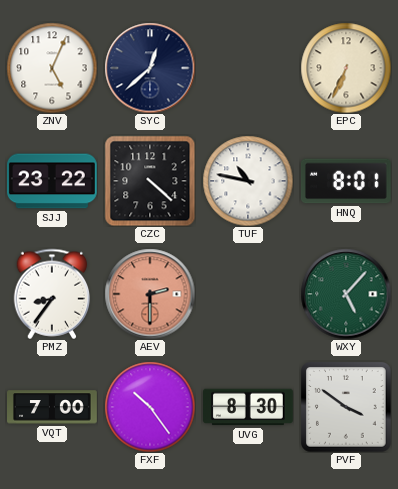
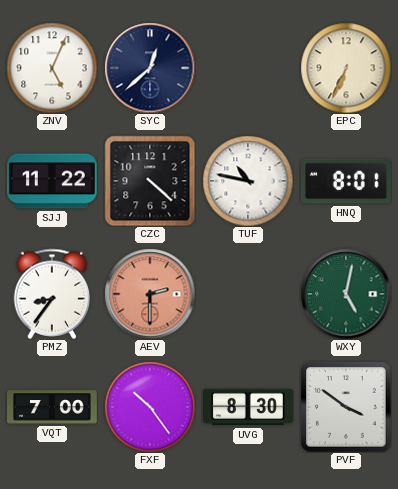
SJJ: 23:22 -> 11:22 (52, 181)
WXY: 5:07 -> 5:02 (346, 294)
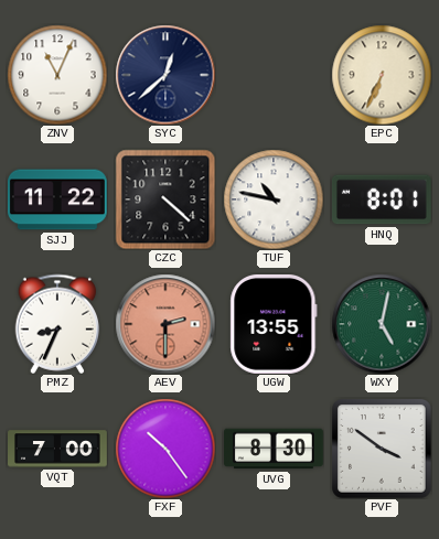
ZNV: 5:04 -> 11:04 (57, 75)
PMZ: 8:36 -> 8:34 (57, 324)
UGW: none -> 13:55 (274, 324)
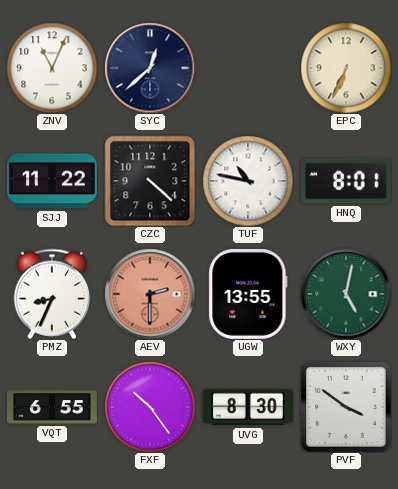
VQT: 7:00 -> 6:55 (53, 407)
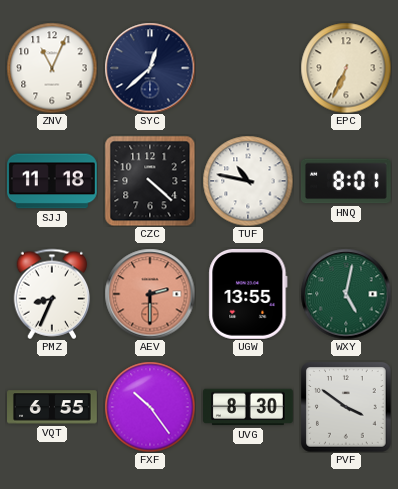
SJJ: 11:22 -> 11:18 (52, 181)
